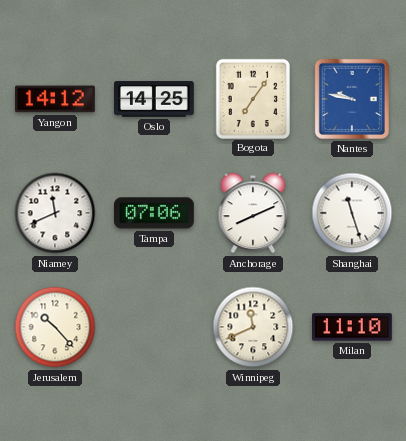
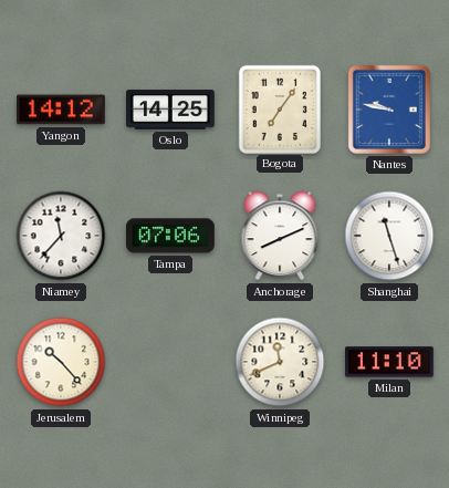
Niamey: 11:41 -> 11:37 (61, 236)
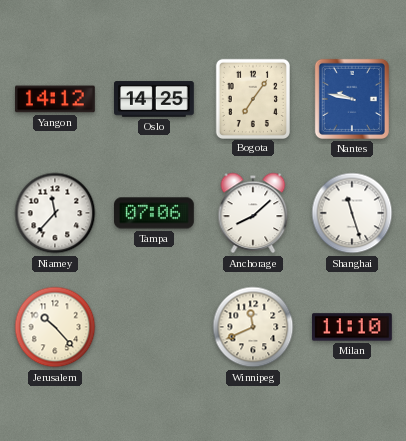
Anchorage: 8:11 -> 8:08 (253, 213)
